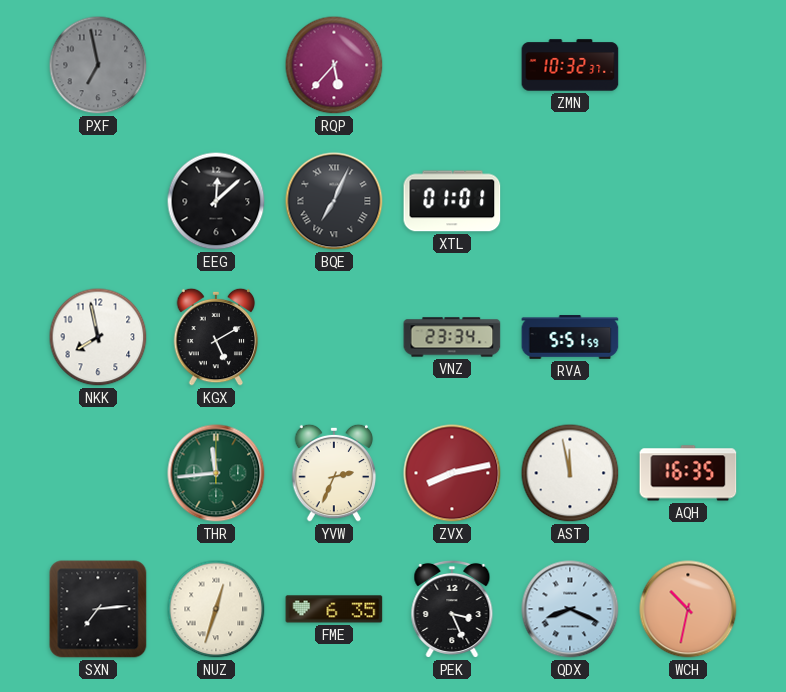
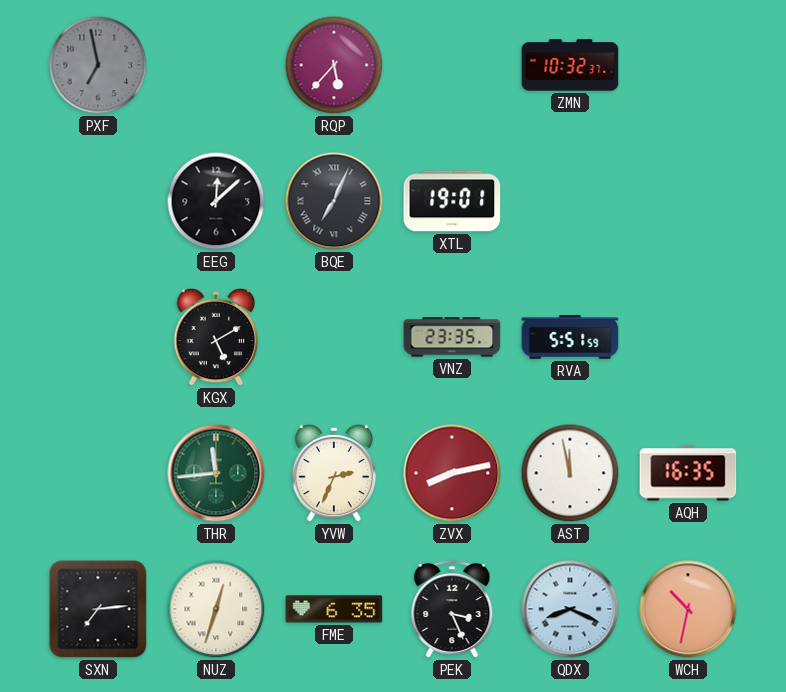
XTL: 01:01 -> 19:01 (452, 201)
NKK: 7:58 -> none (98, 337)
VNZ: 23:34 -> 23:35 (452, 337)
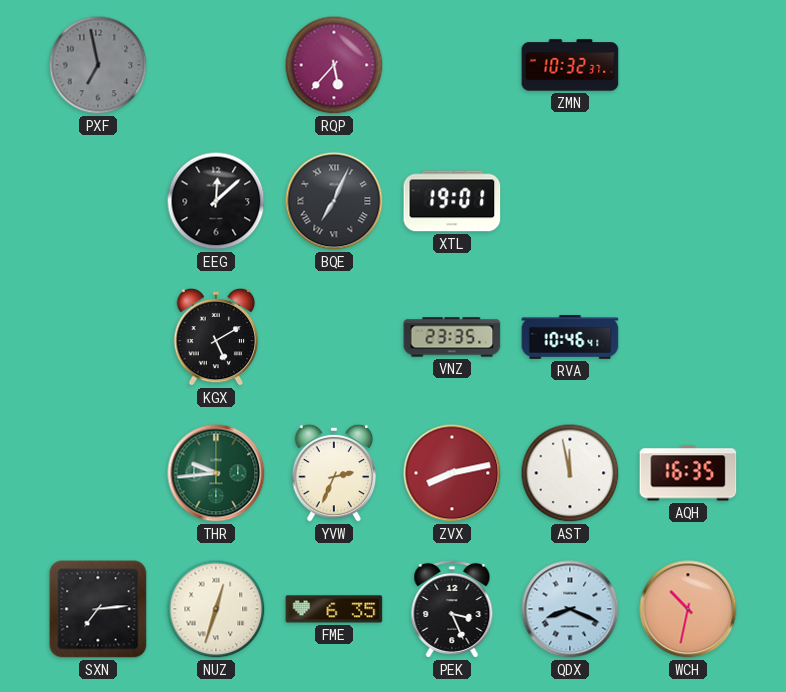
RVA: 5:51 -> 10:46 (570, 337)
THR: 11:44 -> 9:44 (216, 473)
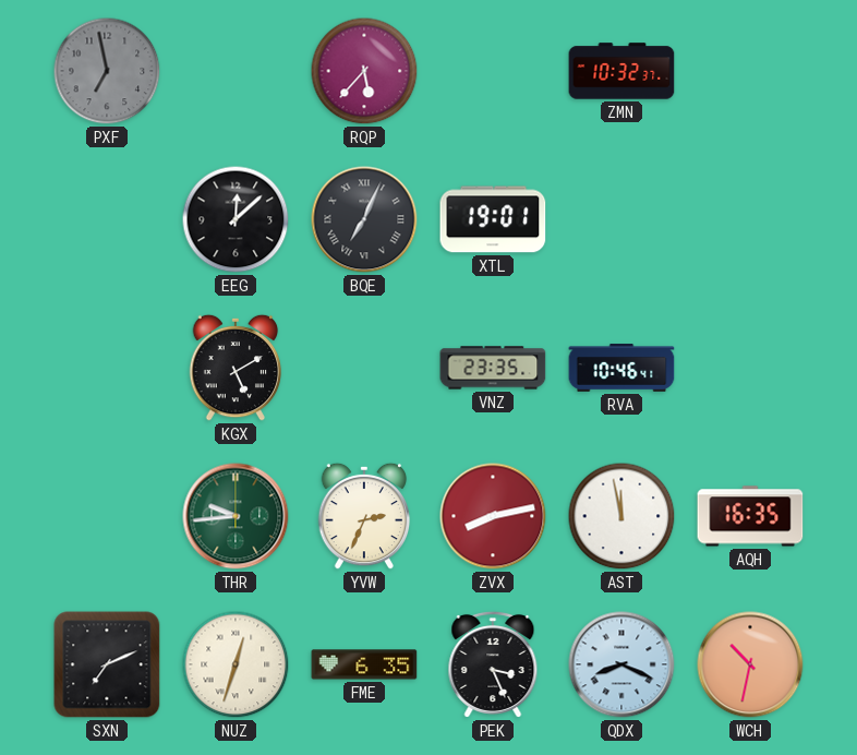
SXN: 7:14 -> 7:11 (107, 664)
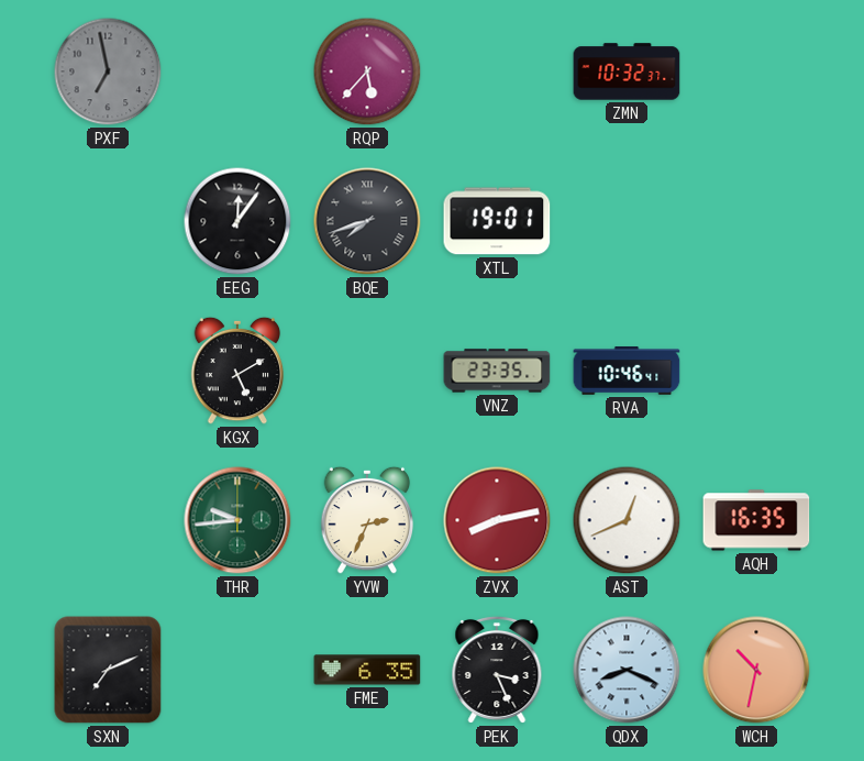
EEG: 12:08 -> 12:06 (237, 221)
BQE: 7:04 -> 7:42 (367, 221)
AST: 11:58 -> 12:41 (627, 520)
NUZ: 12:33 -> none (236, 664)
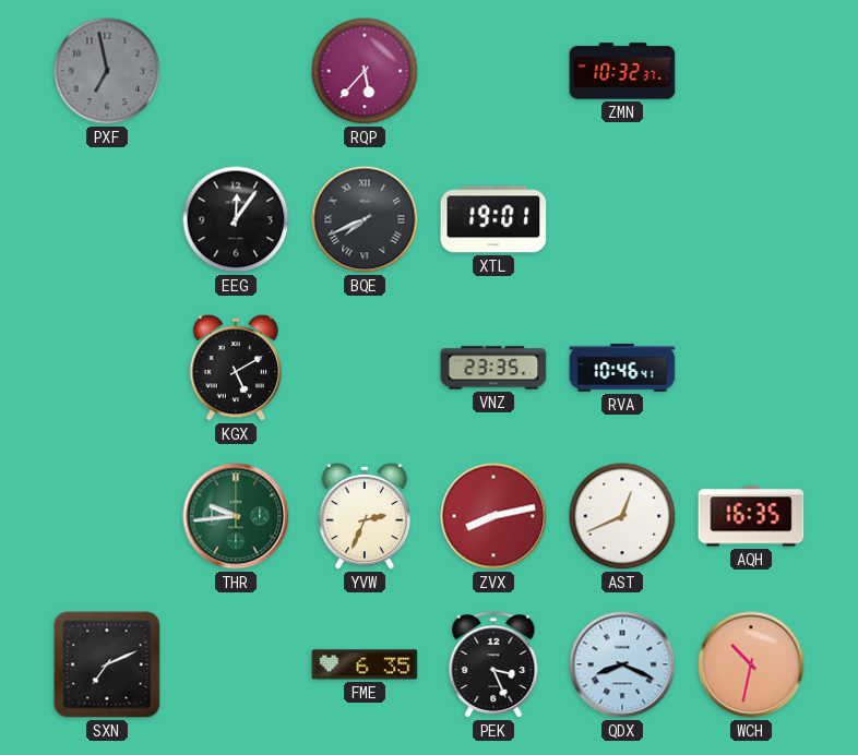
BQE: 7:42 -> 7:41 (365, 219)
